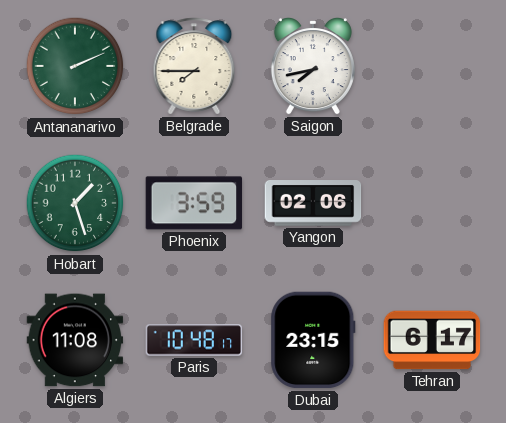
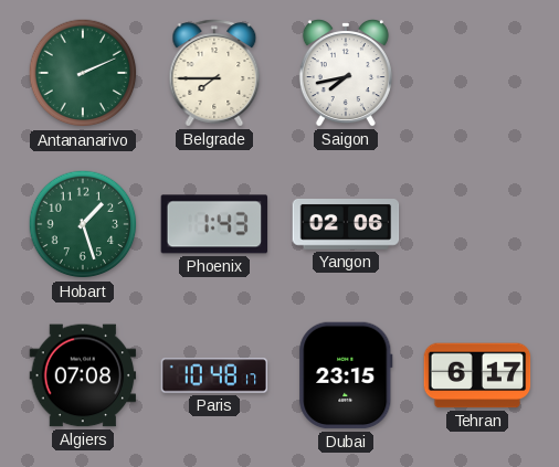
Phoenix: 3:59 -> 1:43 (214, 224)
Algiers: 11:08 -> 07:08 (83, 375)
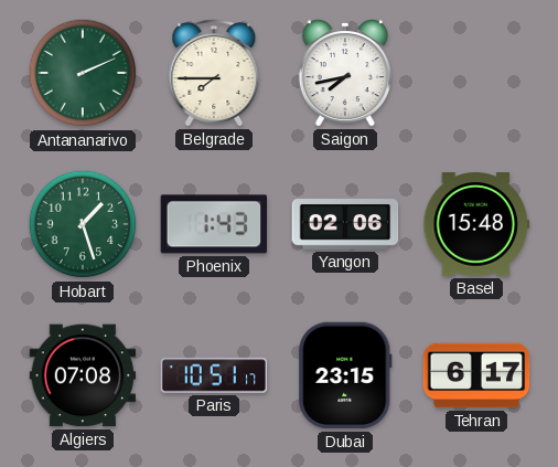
Basel: none -> 15:48 (476, 225)
Paris: 10:48 -> 10:51 (214, 375)
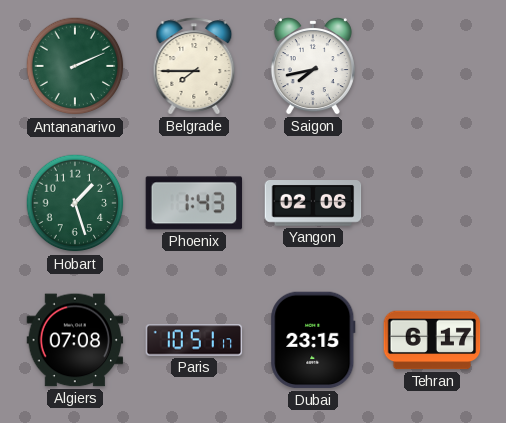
Basel: 15:48 -> none (476, 225)
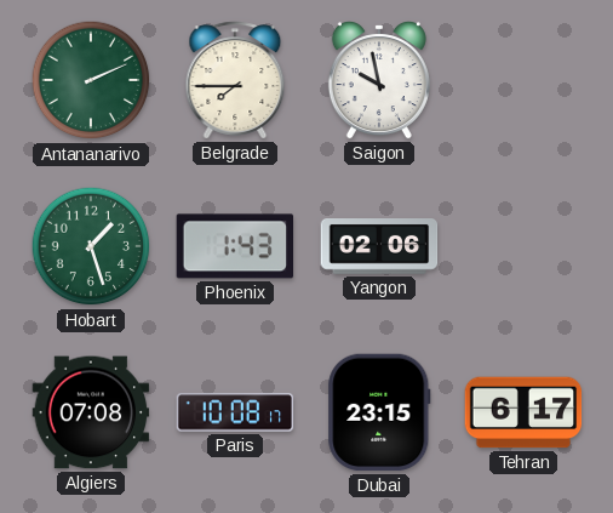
Saigon: 7:43 -> 9:58 (379, 81)
Paris: 10:51 -> 10:08 (235, 412)
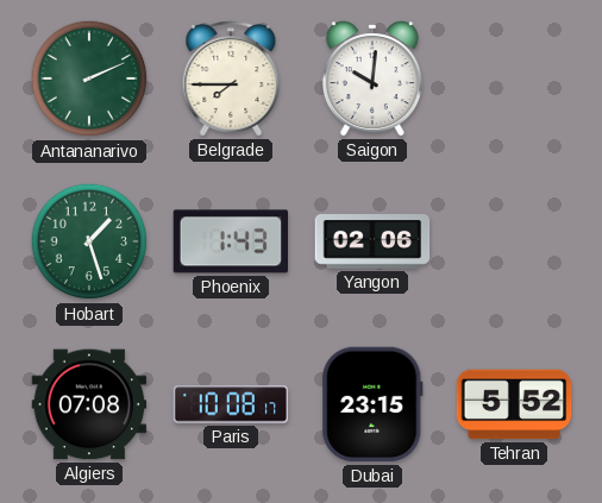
Saigon: 9:58 -> 10:01 (372, 80)
Tehran: 6:17 -> 5:52 (514, 404)
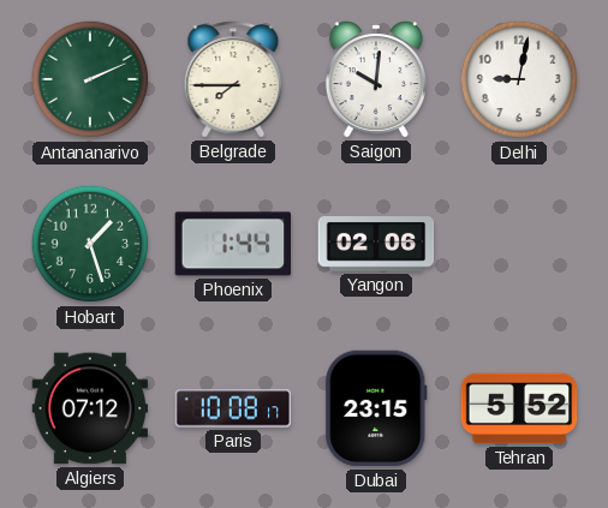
Delhi: none -> 9:02 (519, 79)
Phoenix: 1:43 -> 1:44 (233, 244)
Algiers: 07:08 -> 07:12 (90, 408)
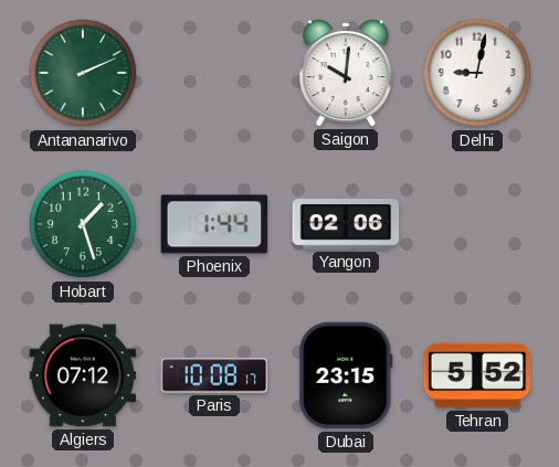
Belgrade: 7:45 -> none (233, 79)
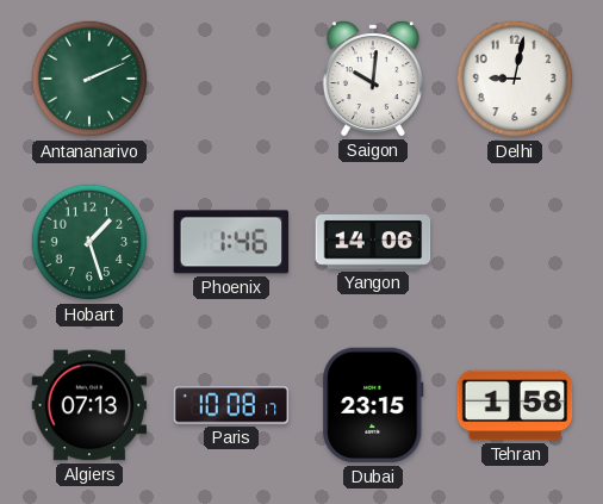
Phoenix: 1:44 -> 1:46 (231, 242)
Yangon: 02:06 -> 14:06 (373, 243)
Algiers: 07:12 -> 07:13 (89, 405)
Tehran: 5:52 -> 1:58 (515, 405)
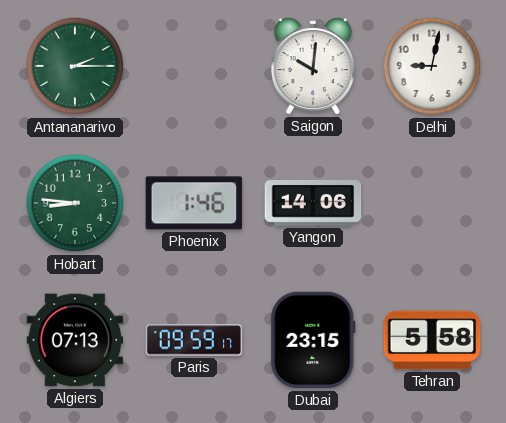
Antananarivo: 2:11 -> 2:15 (75, 66)
Hobart: 1:27 -> 8:46 (75, 203)
Paris: 10:08 -> 09:59 (194, 340)
Tehran: 1:58 -> 5:58 (432, 340)
